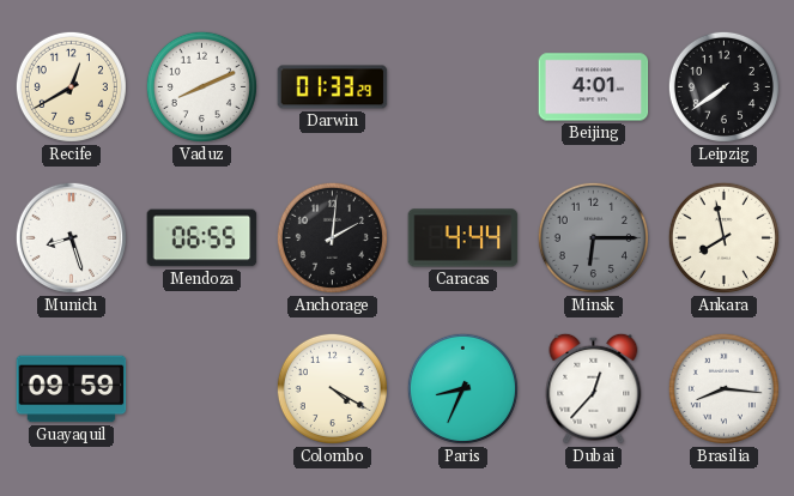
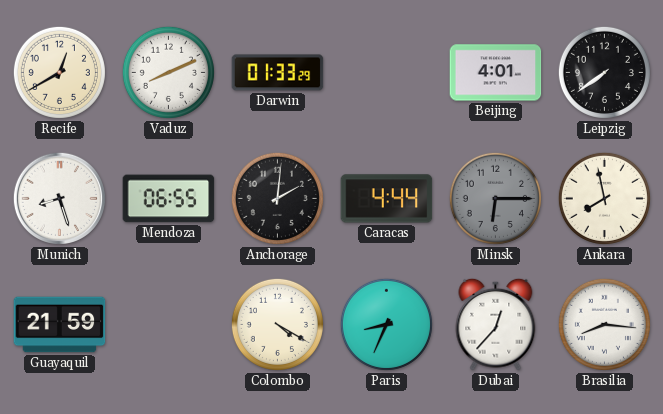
Guayaquil: 09:59 -> 21:59 (60, 325)
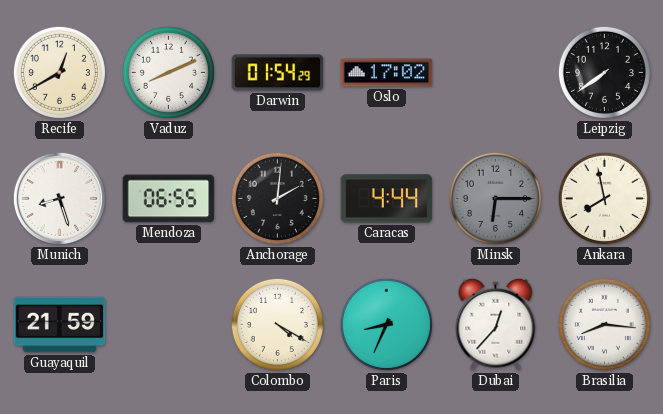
Darwin: 01:33 -> 01:54 (278, 73)
Oslo: none -> 17:02 (387, 73)
Beijing: 4:01 -> none (496, 73)
